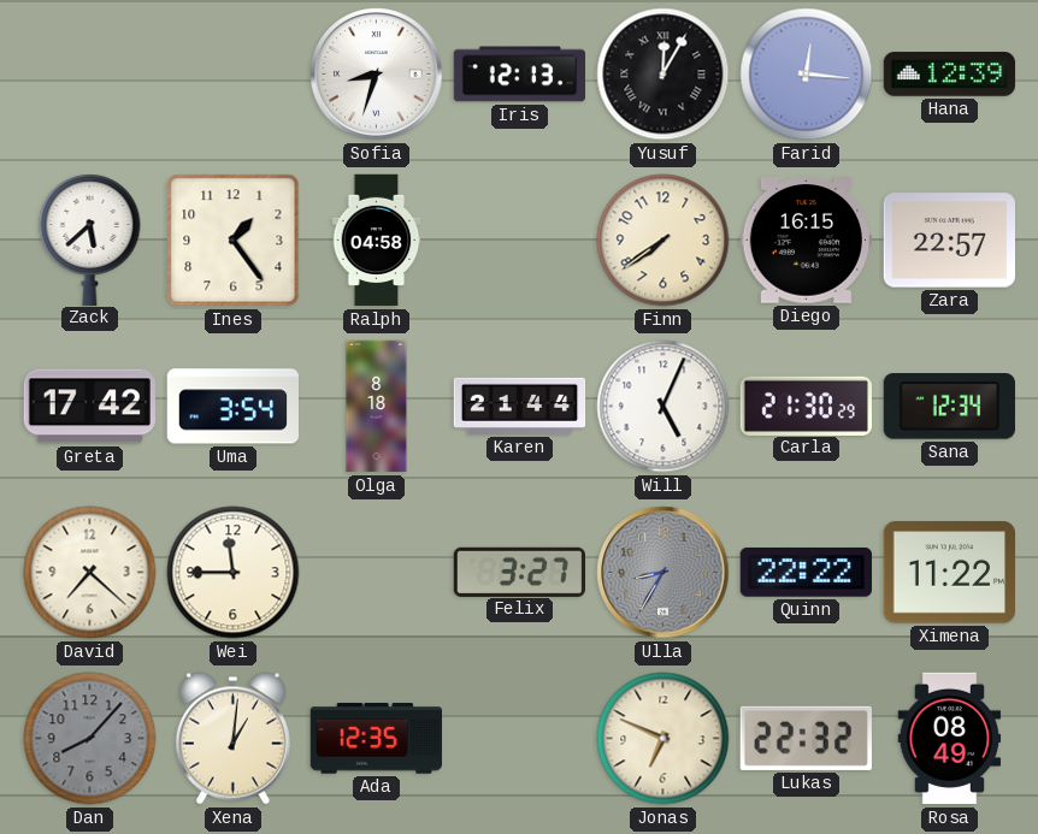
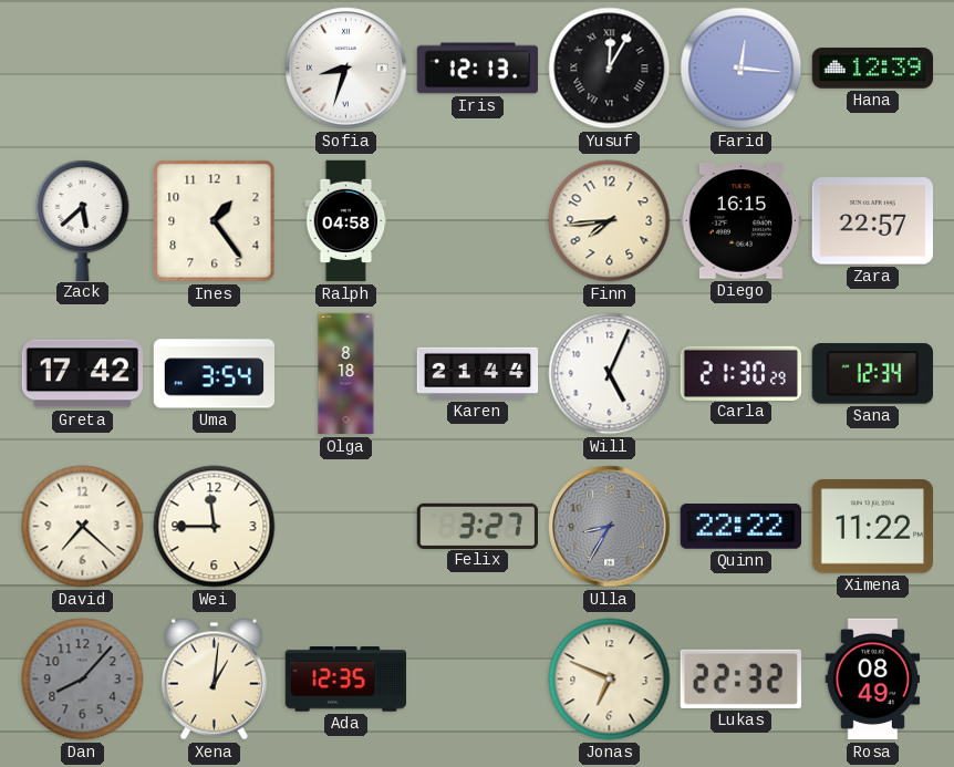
Finn: 7:39 -> 7:44 (610, 221)
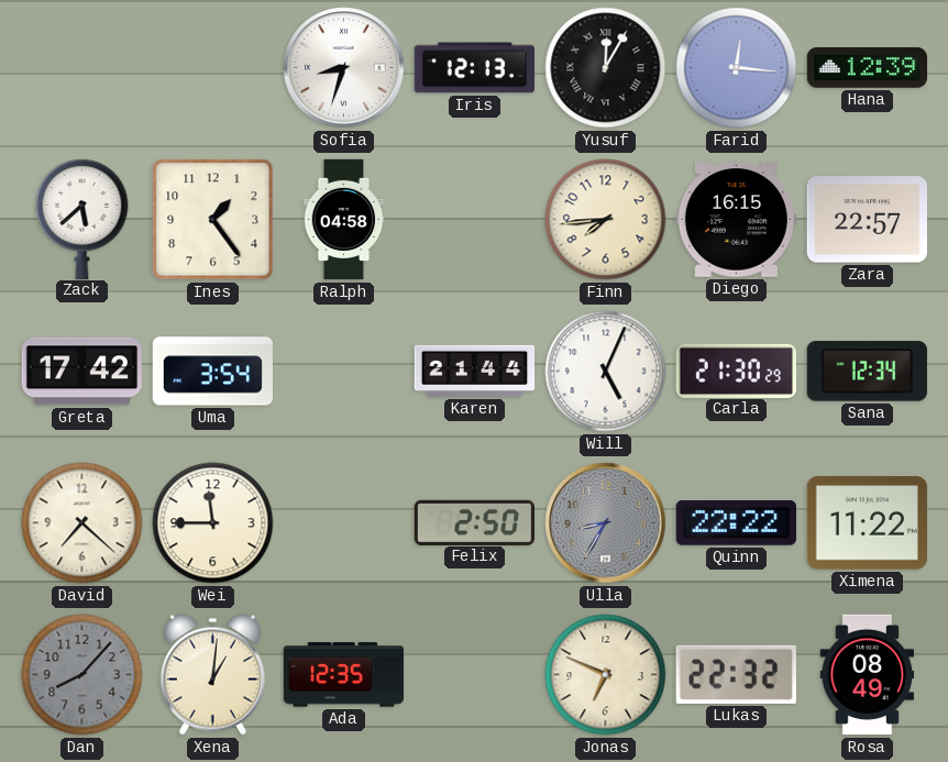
Olga: 8:18 -> none (346, 374)
Felix: 3:27 -> 2:50 (474, 522)
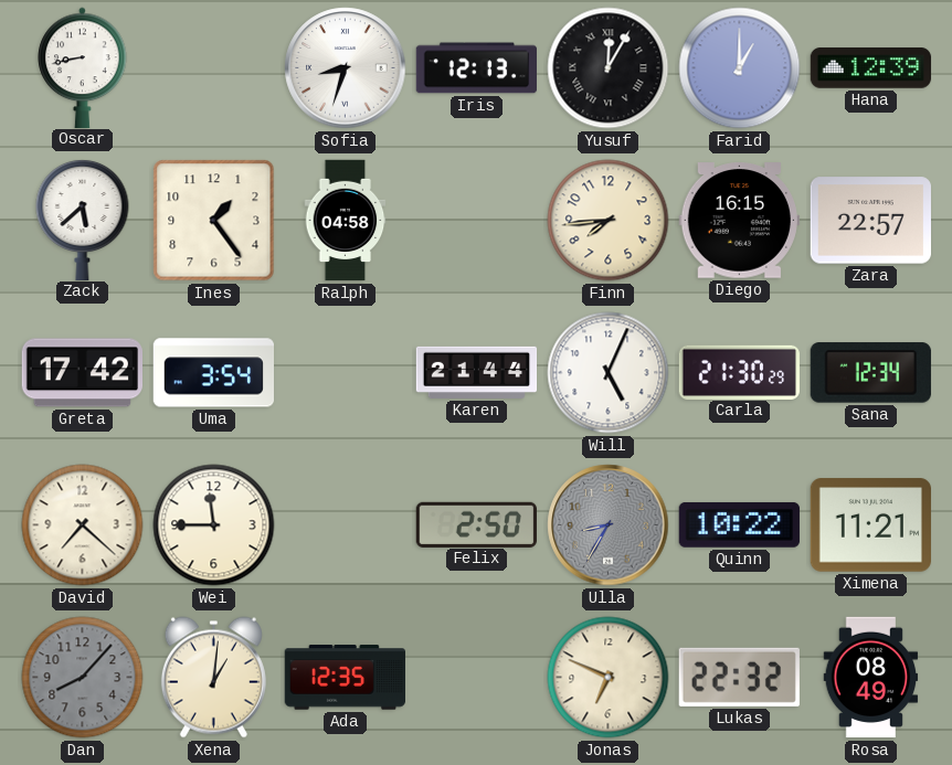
Oscar: none -> 8:43 (83, 67)
Farid: 12:16 -> 1:00 (740, 68)
Quinn: 22:22 -> 10:22 (739, 525)
Ximena: 11:22 -> 11:21 (870, 525)
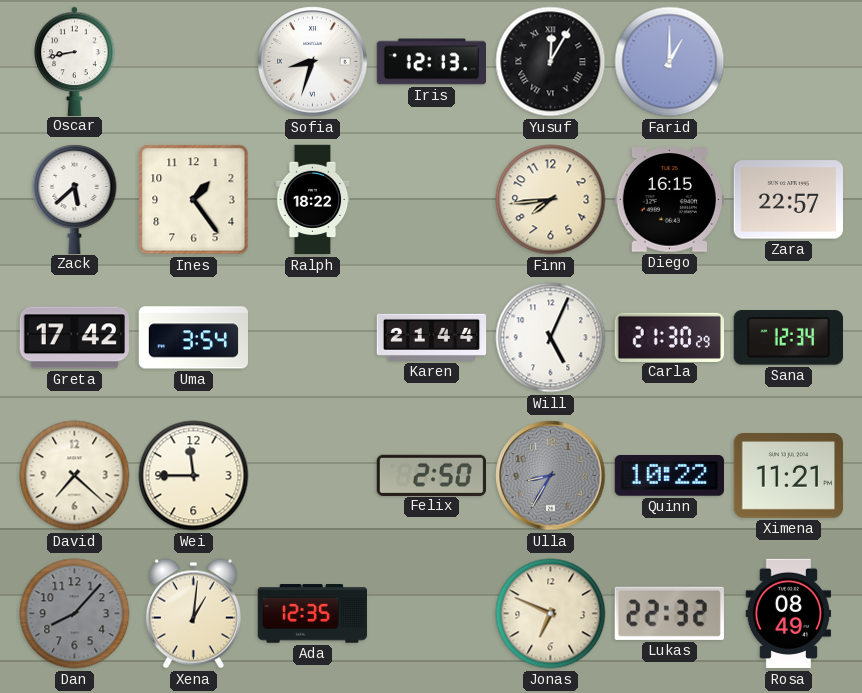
Hana: 12:39 -> none (871, 68)
Ralph: 04:58 -> 18:22 (313, 200)
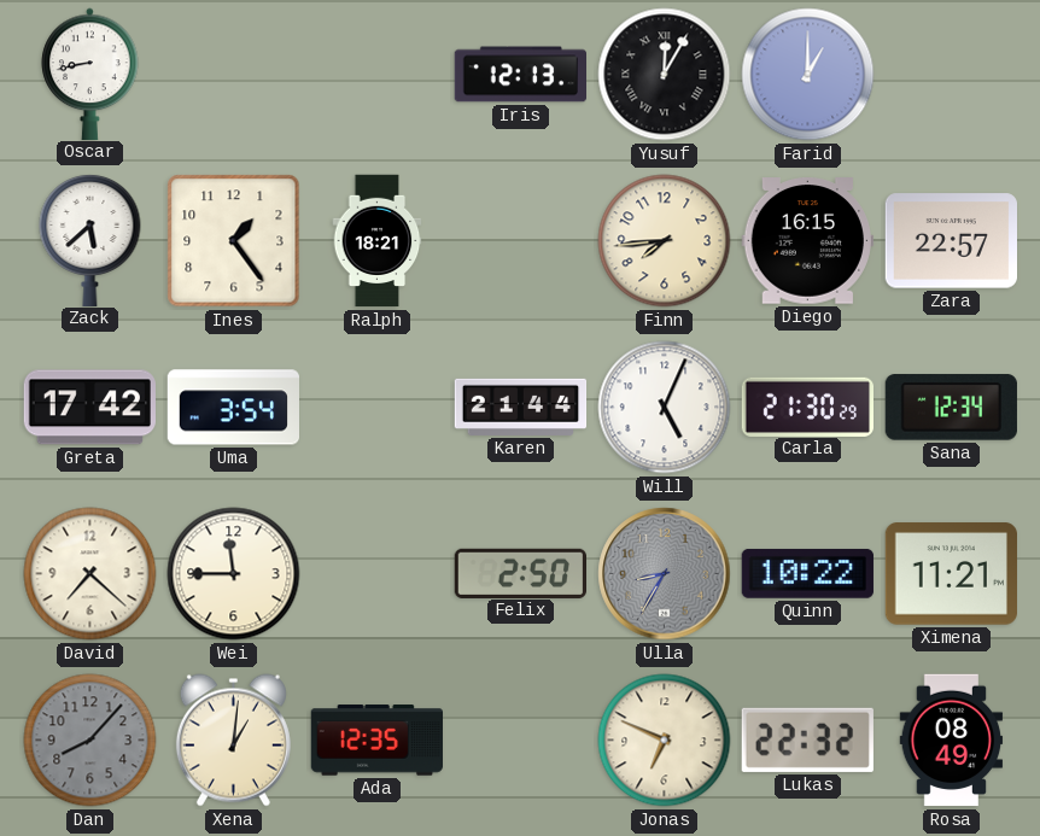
Sofia: 8:33 -> none (313, 62)
Ralph: 18:22 -> 18:21 (378, 241)
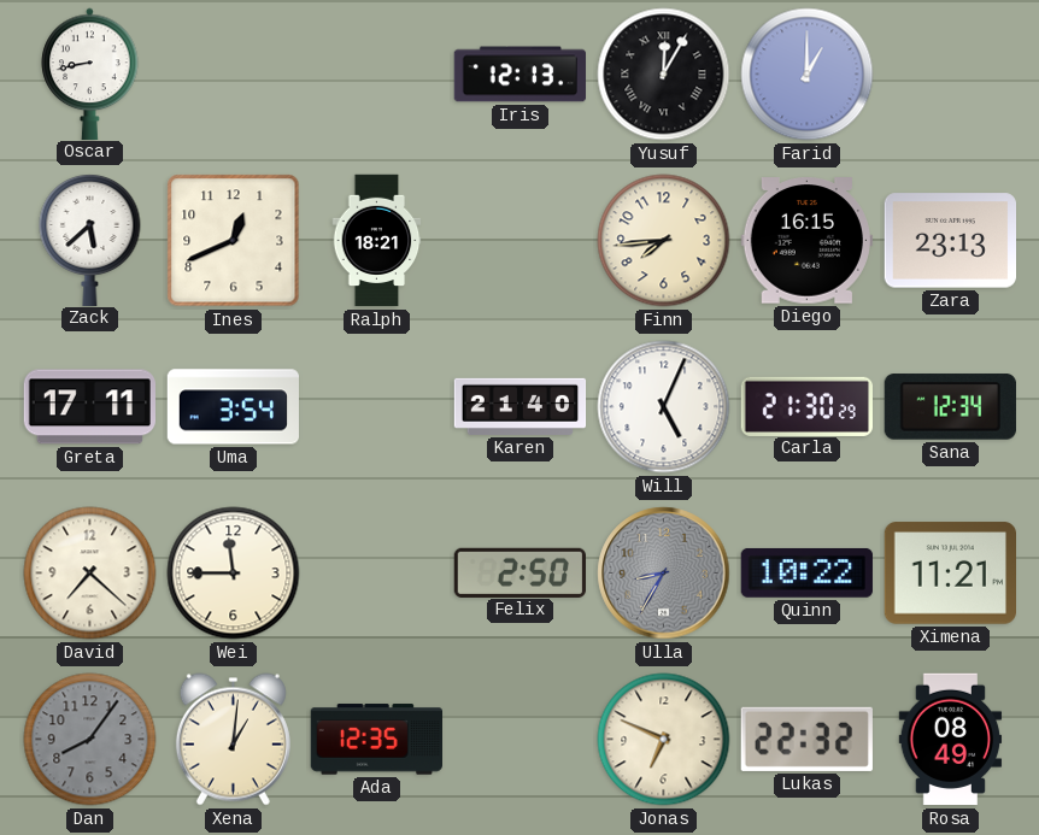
Ines: 1:24 -> 12:41 (234, 241)
Zara: 22:57 -> 23:13 (950, 241)
Greta: 17:42 -> 17:11 (89, 407)
Karen: 21:44 -> 21:40 (521, 406)
Dan: 8:07 -> 8:06 (90, 740)
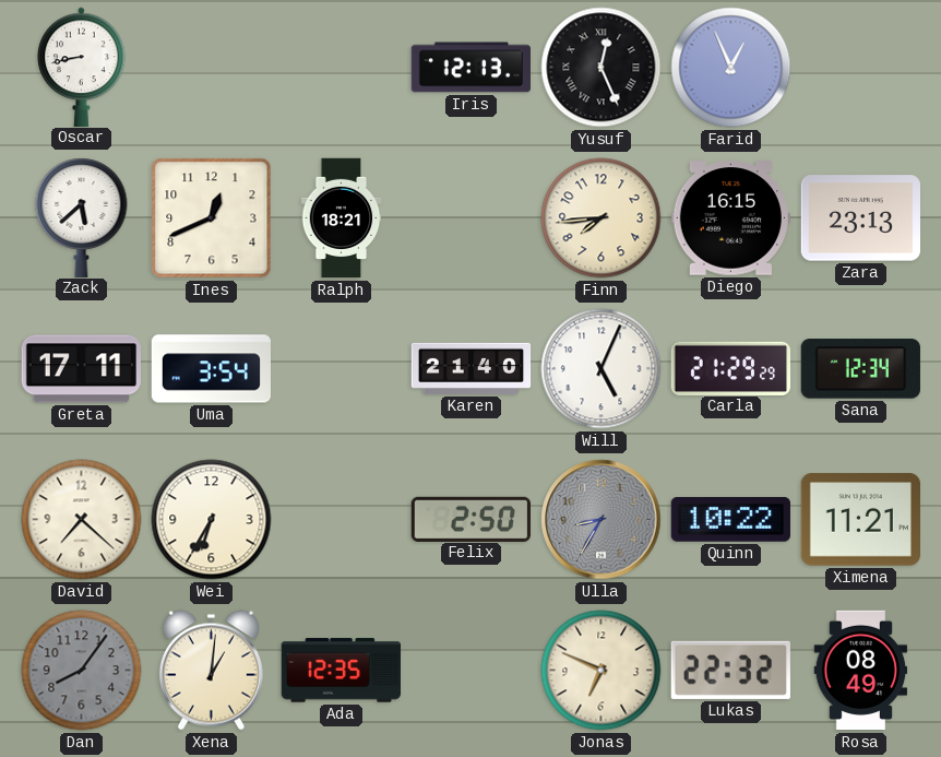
Yusuf: 12:05 -> 12:26 (601, 68)
Farid: 1:00 -> 12:56 (731, 68)
Carla: 21:30 -> 21:29 (730, 368)
Wei: 11:45 -> 6:35 (212, 520)
